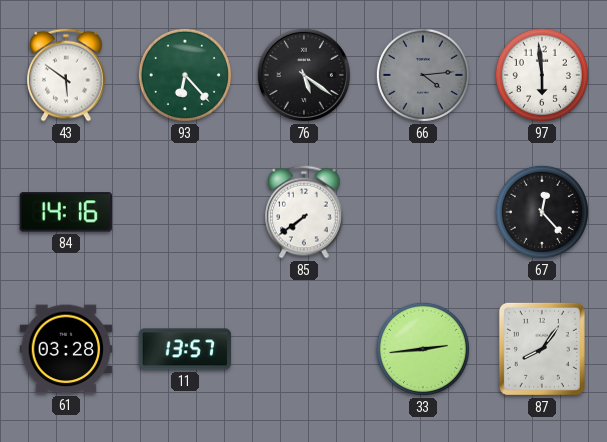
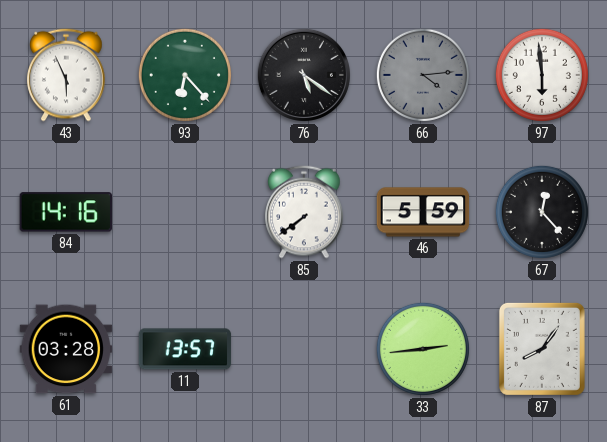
43: 5:51 -> 5:56 (66, 75)
46: none -> 5:59 (423, 212)
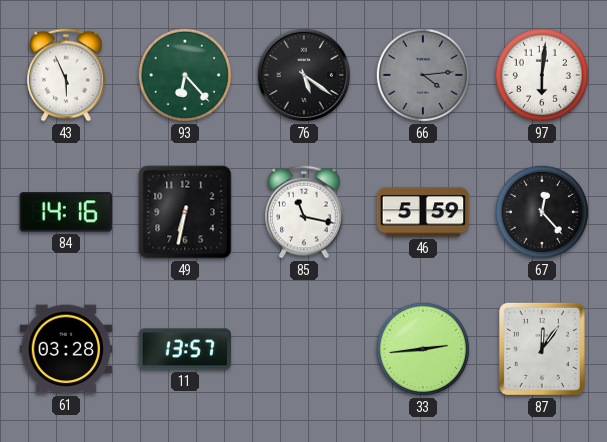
97: 5:59 -> 6:01 (542, 75)
49: none -> 6:32 (185, 212)
85: 7:39 -> 11:17 (304, 212)
87: 8:06 -> 12:06 (542, 349)
